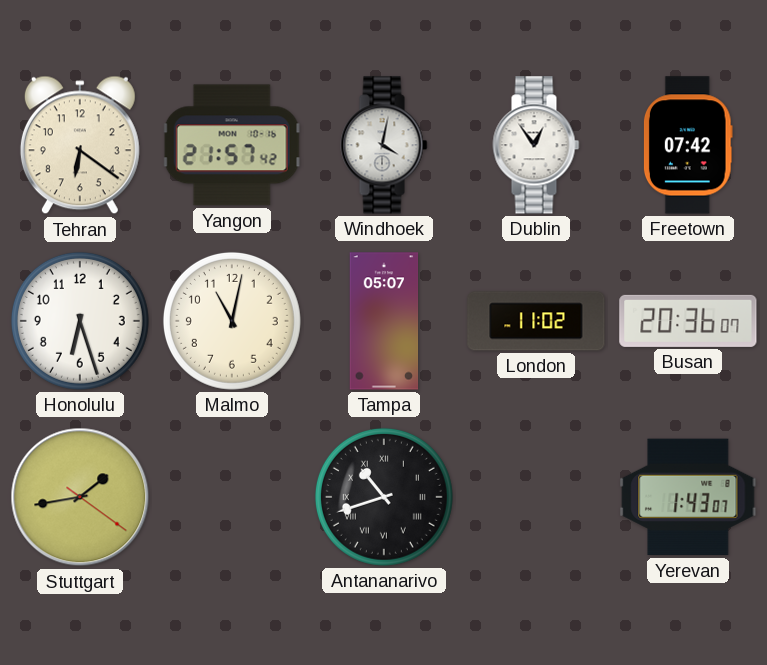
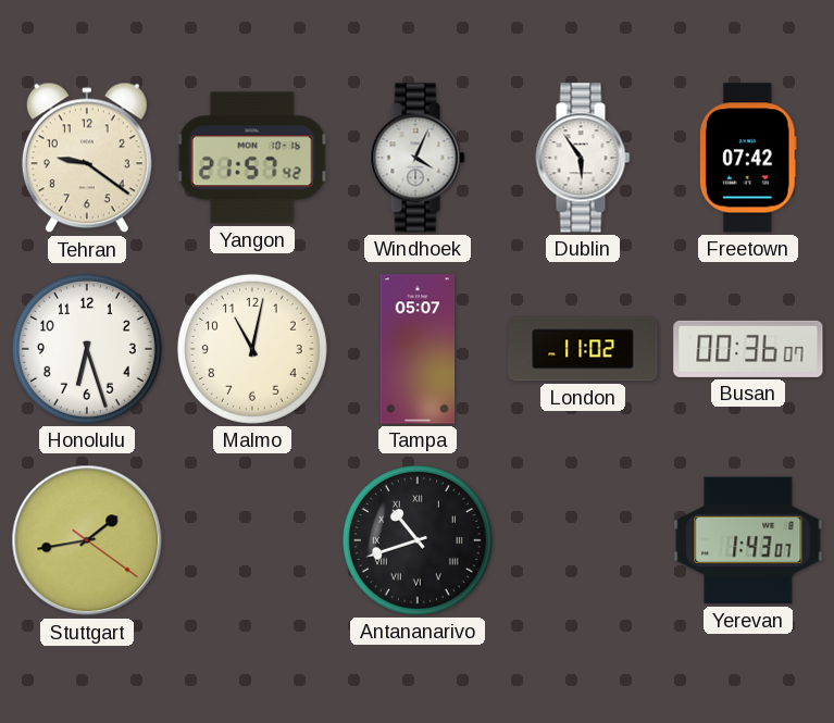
Tehran: 6:21 -> 9:21 (87, 158)
Windhoek: 4:02 -> 4:04 (418, 158)
Dublin: 12:54 -> 5:54 (583, 158)
Busan: 20:36 -> 00:36 (748, 349)
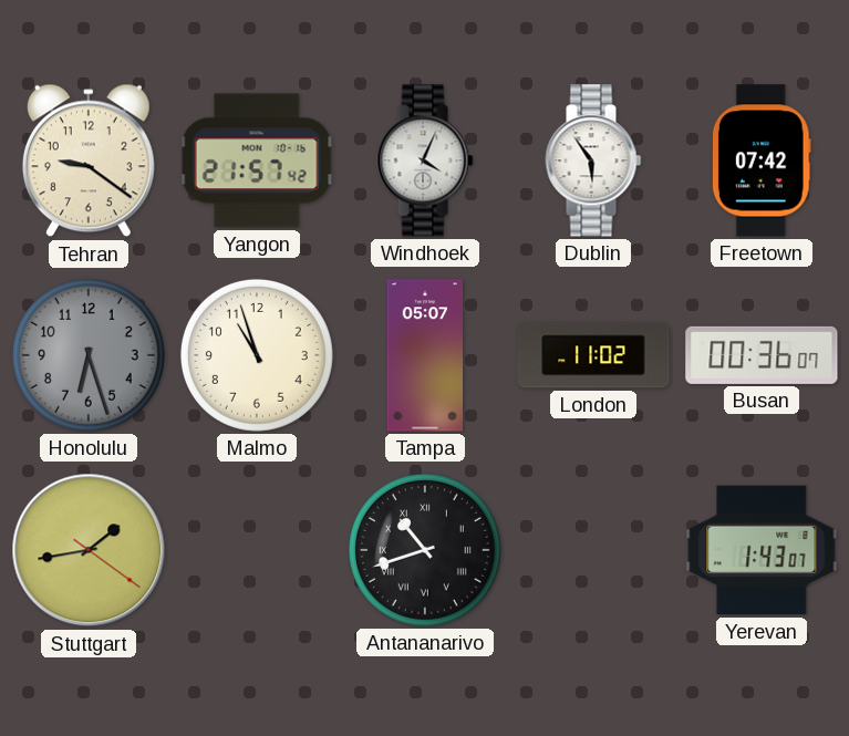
Honolulu dial: white -> grey (89, 355)
Malmo: 11:02 -> 10:57 (257, 355)
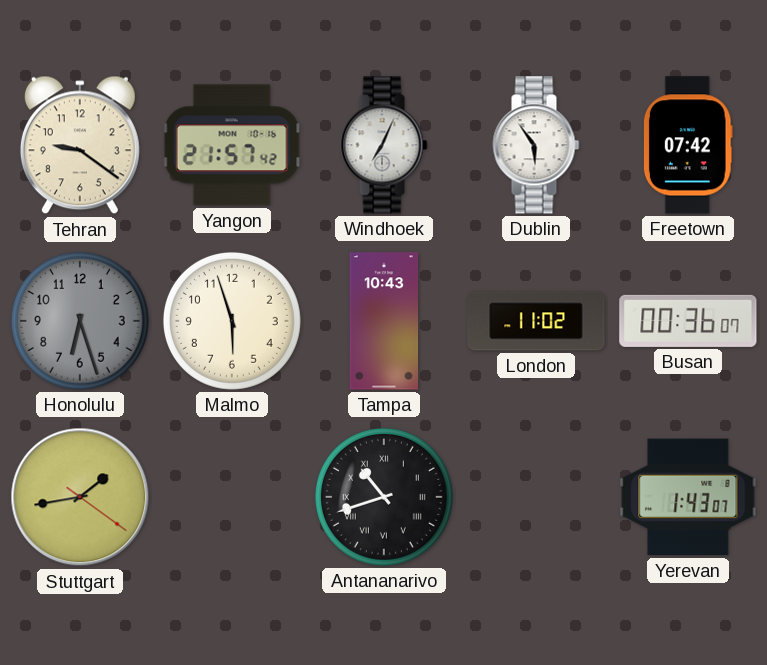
Windhoek: 4:04 -> 7:04 (384, 145)
Malmo: 10:57 -> 5:57 (232, 321)
Tampa: 05:07 -> 10:43 (384, 321)
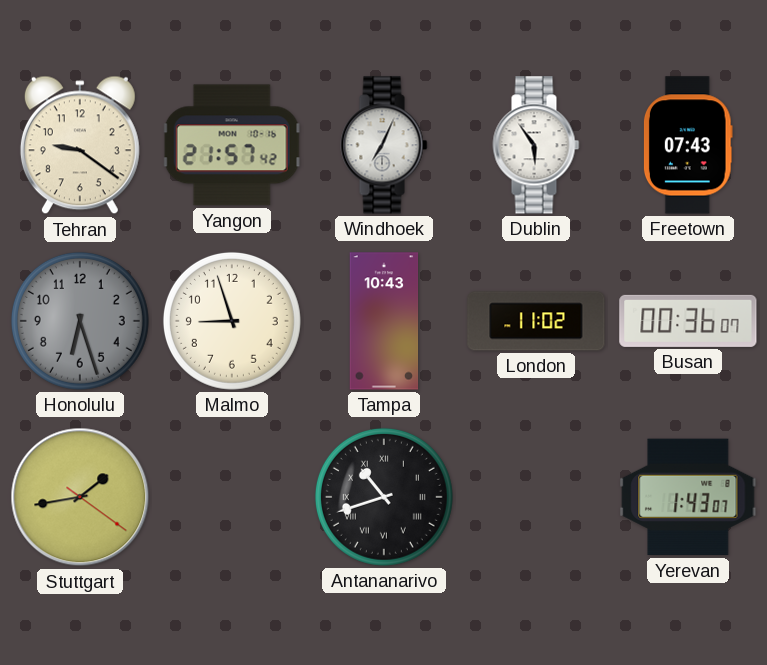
Freetown: 07:42 -> 07:43 (688, 145)
Malmo: 5:57 -> 8:57 (232, 321)
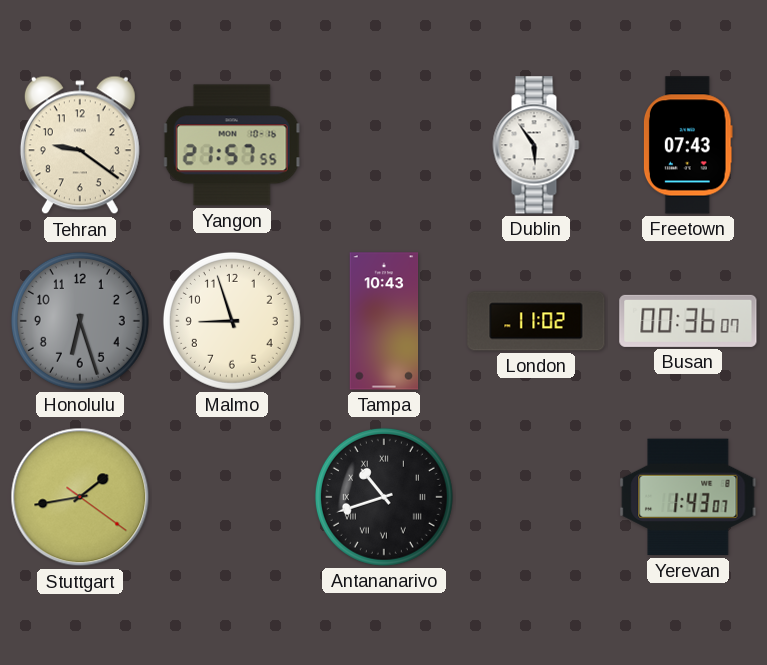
Yangon: 21:57:42 -> 21:57:55 (232, 145)
Windhoek: 7:04 -> none (384, 145)
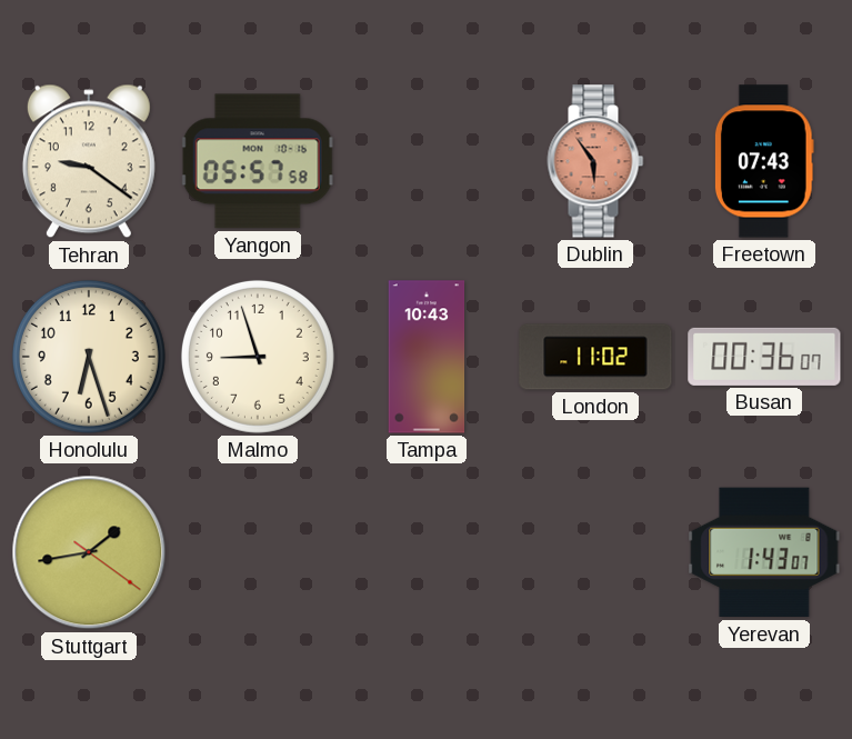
Yangon: 21:57 -> 05:57 (258, 161)
Dublin dial: white -> salmon (595, 161)
Honolulu dial: grey -> cream (89, 357)
Antananarivo: 10:42 -> none (384, 497)
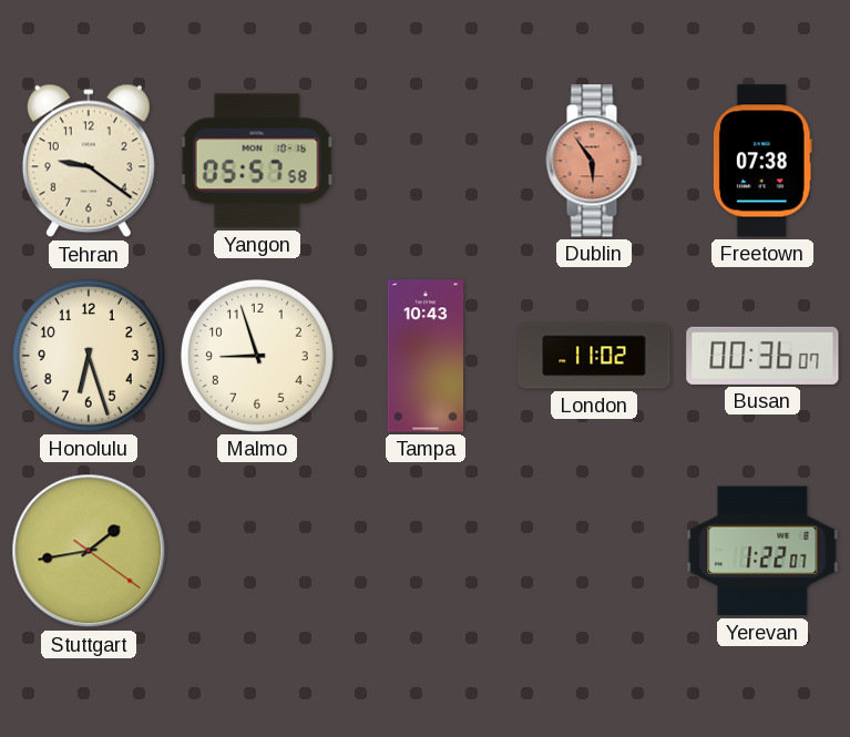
Freetown: 07:43 -> 07:38 (762, 161)
Yerevan: 1:43 -> 1:22 (762, 551)
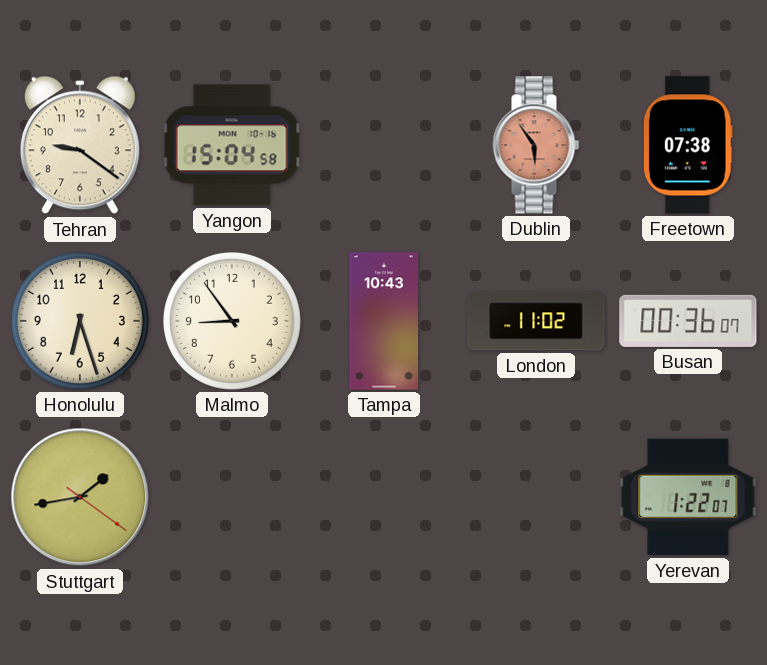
Yangon: 05:57 -> 15:04 (232, 145)
Malmo: 8:57 -> 8:54 (232, 321)
